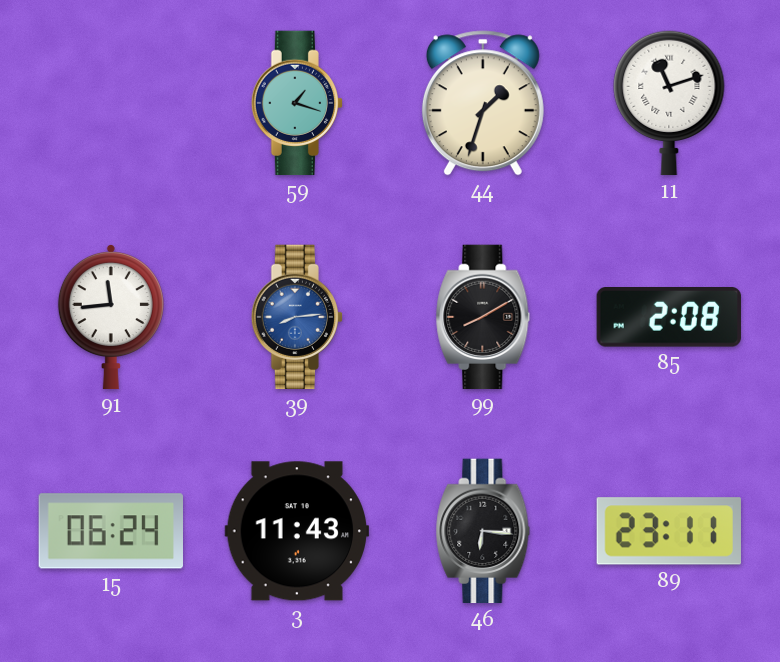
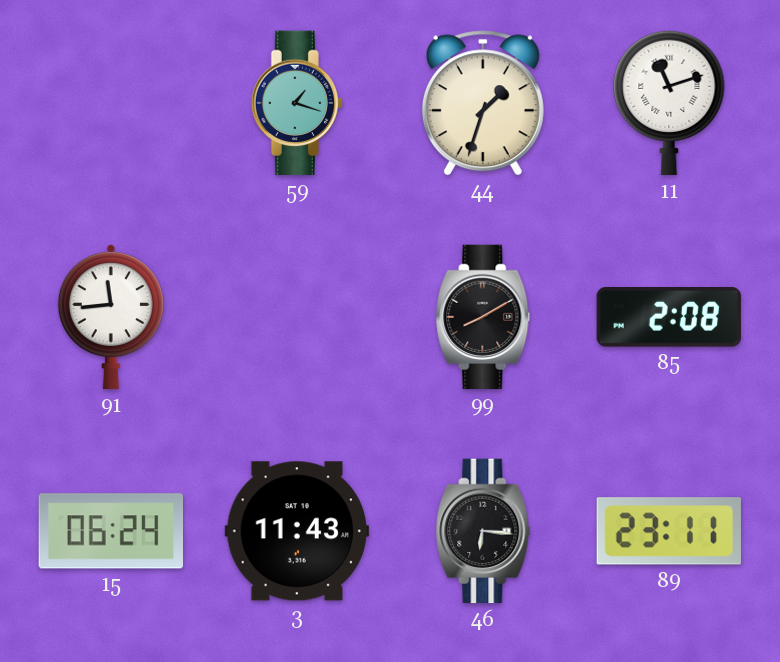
39: 8:14 -> none (296, 317)
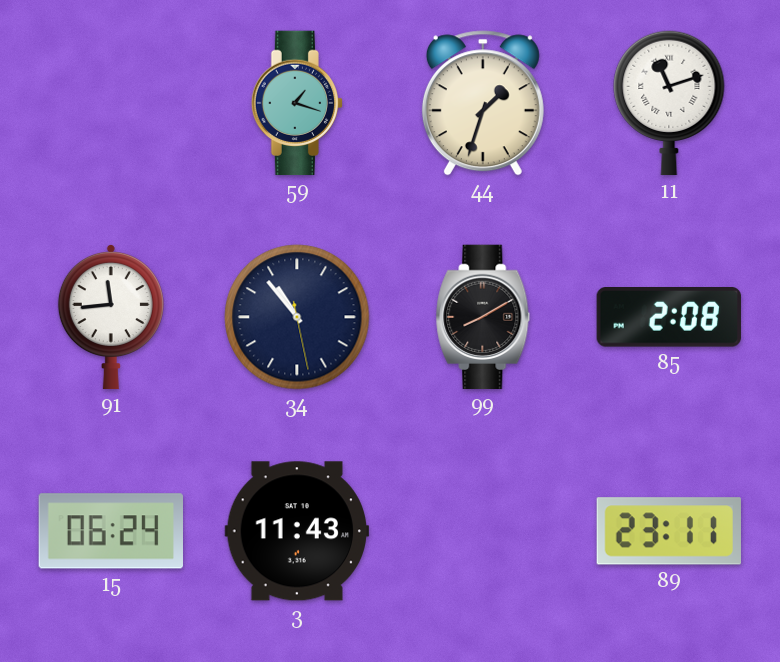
34: none -> 10:53 (297, 317)
46: 6:16 -> none (483, 531)
